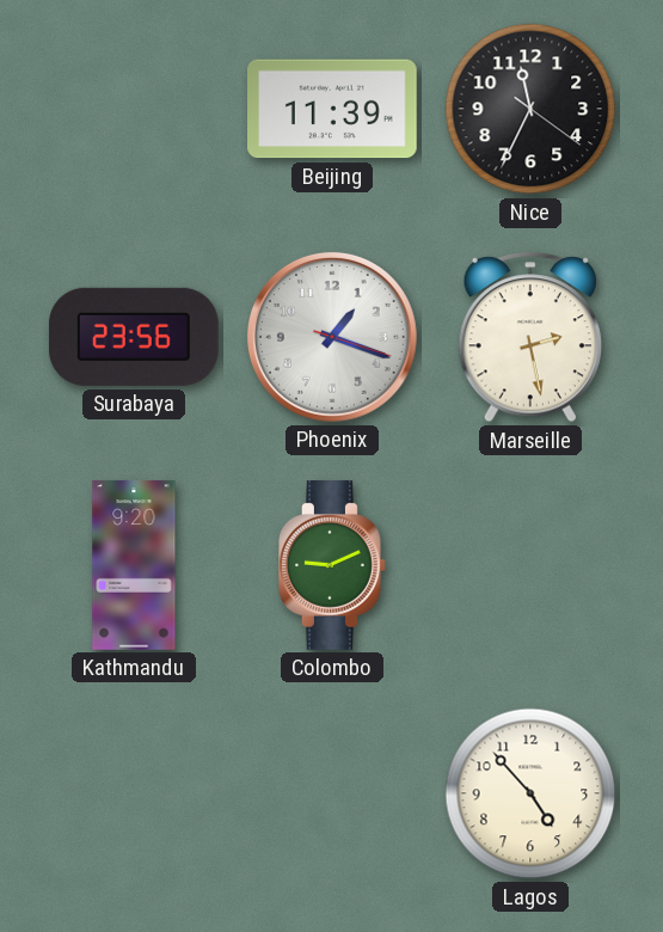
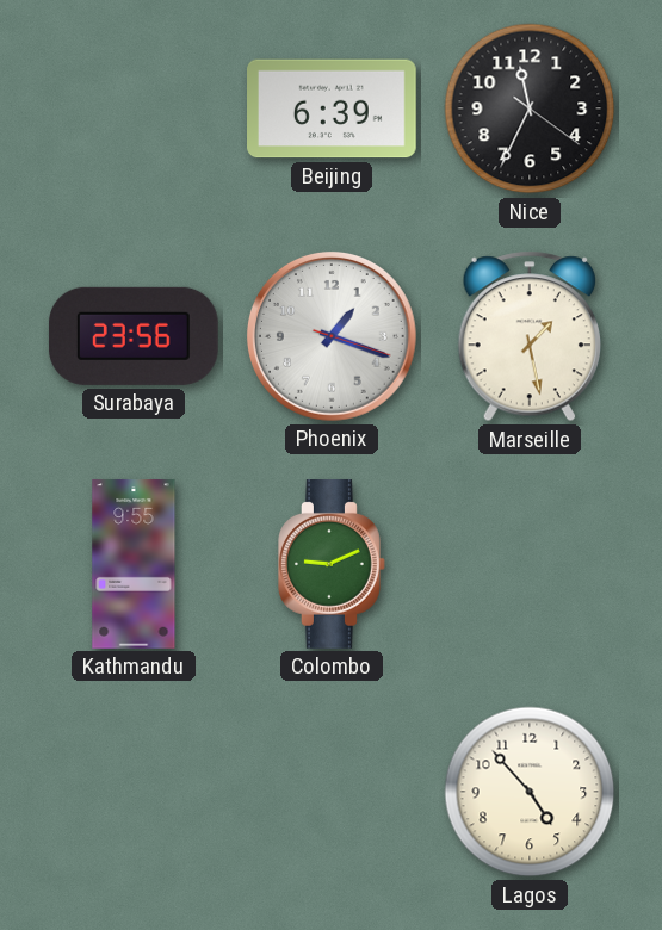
Beijing: 11:39 -> 6:39 (333, 108)
Marseille: 2:28 -> 1:28 (528, 336)
Kathmandu: 9:20 -> 9:55 (134, 564)
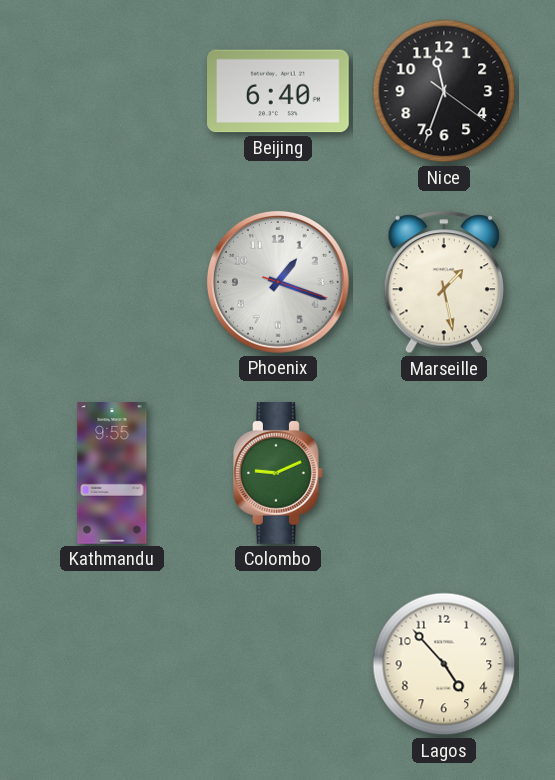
Beijing: 6:39 -> 6:40 (279, 91)
Nice: 11:34 -> 11:33 (444, 91)
Surabaya: 23:56 -> none (134, 336)
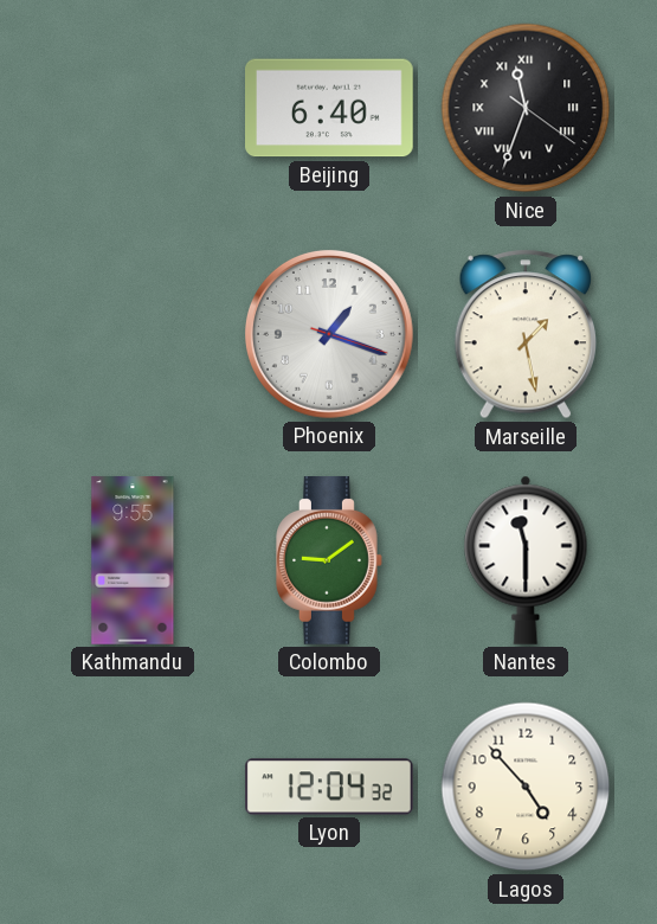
Nice numerals: Arabic -> Roman (526, 108)
Colombo: 9:11 -> 9:09 (330, 562)
Nantes: none -> 11:30 (526, 560)
Lyon: none -> 12:04 (330, 787)
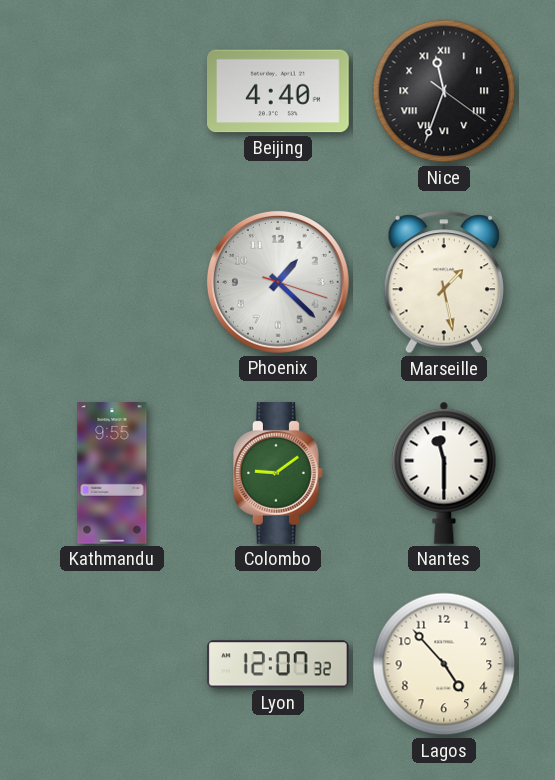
Beijing: 6:40 -> 4:40 (279, 91)
Phoenix: 1:18 -> 1:22 (278, 282)
Lyon: 12:04 -> 12:07 (279, 664)
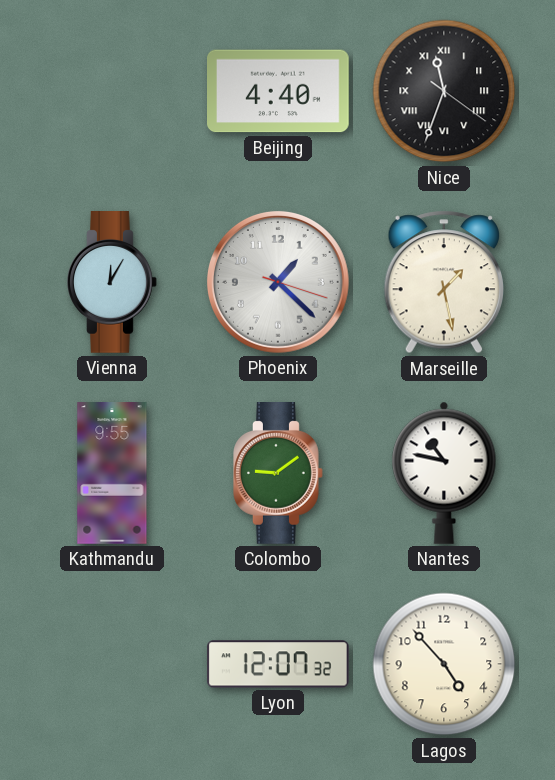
Vienna: none -> 12:05 (113, 283)
Nantes: 11:30 -> 10:47 (444, 473)
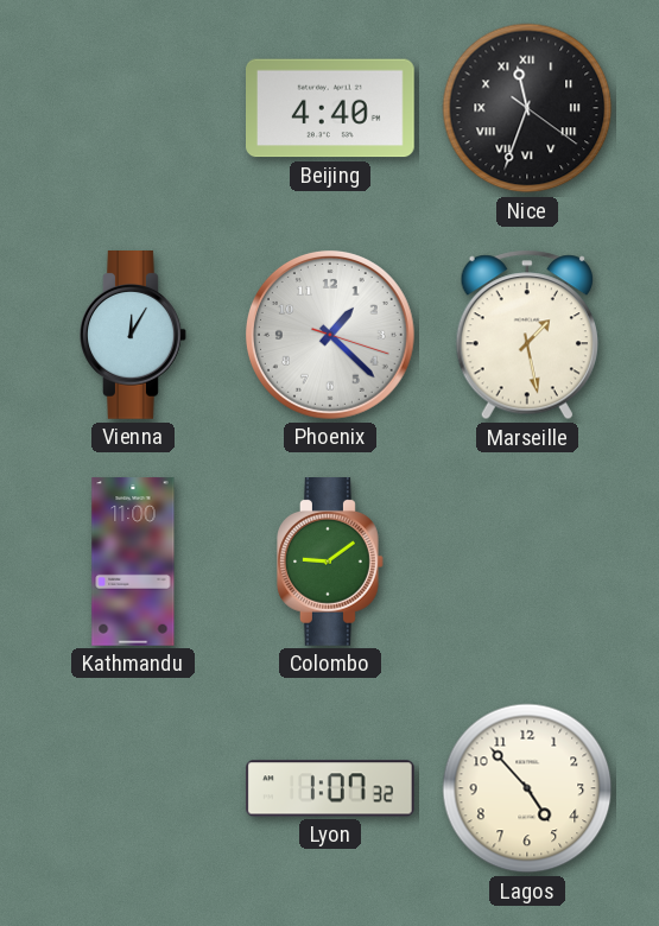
Kathmandu: 9:55 -> 11:00 (133, 562)
Nantes: 10:47 -> none (444, 473)
Lyon: 12:07 -> 1:07 (331, 788)
